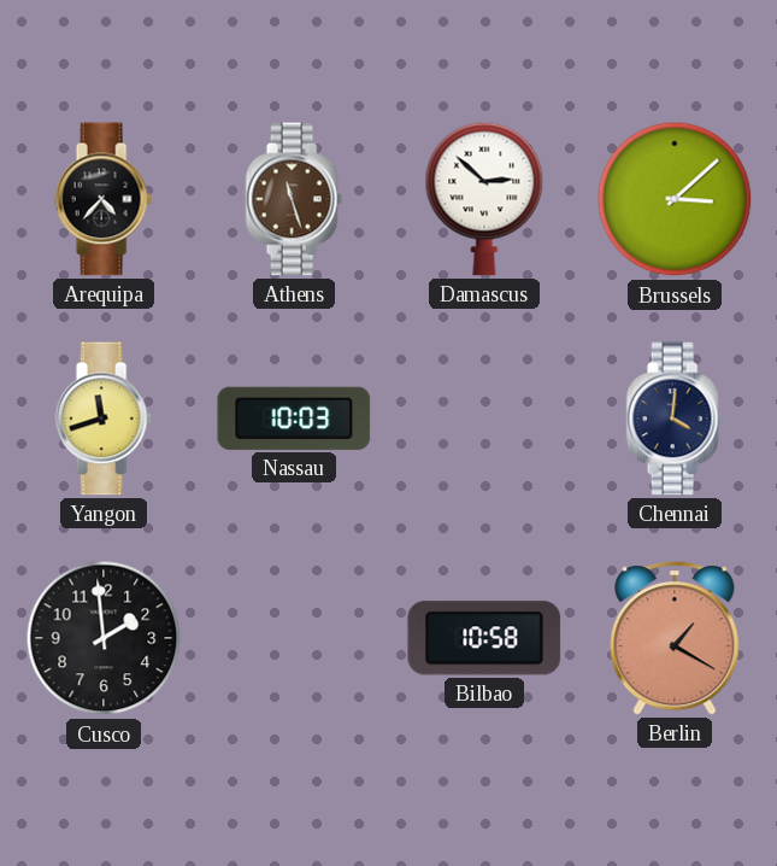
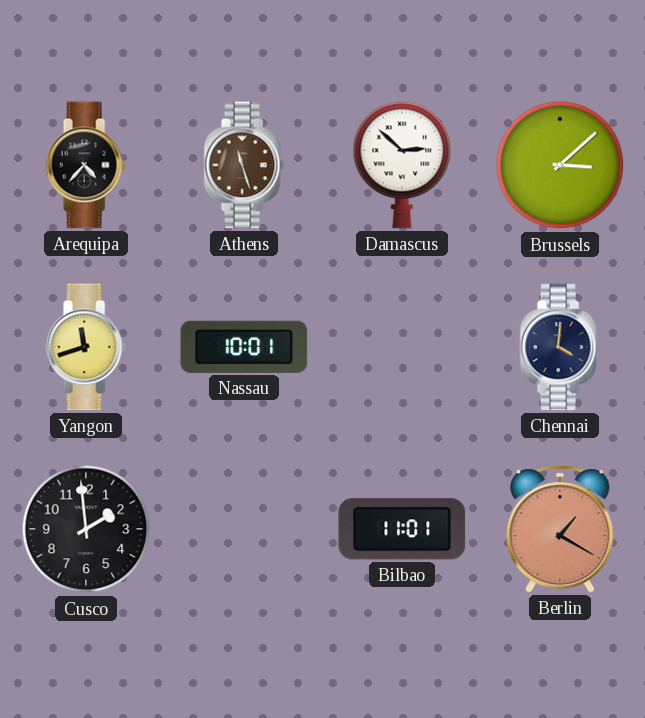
Nassau: 10:03 -> 10:01 (244, 347)
Bilbao: 10:58 -> 11:01 (402, 529)
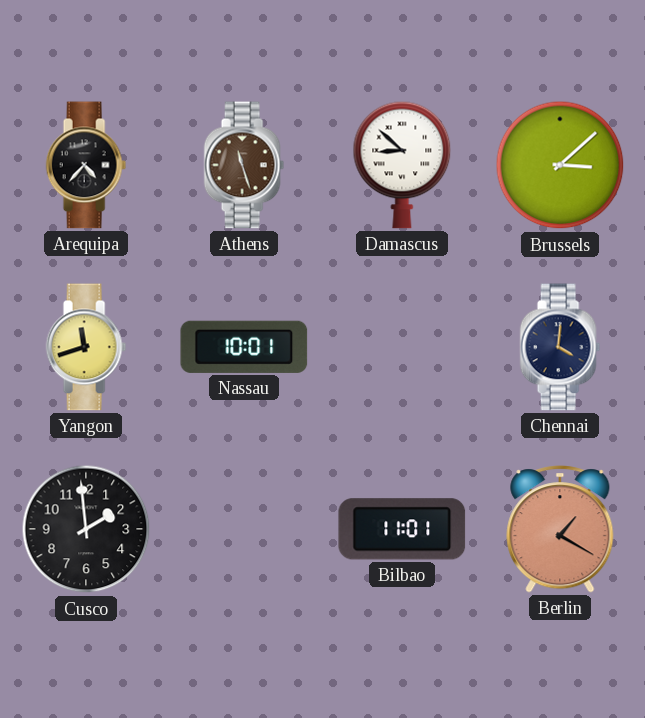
Damascus: 2:52 -> 8:52 (402, 165)
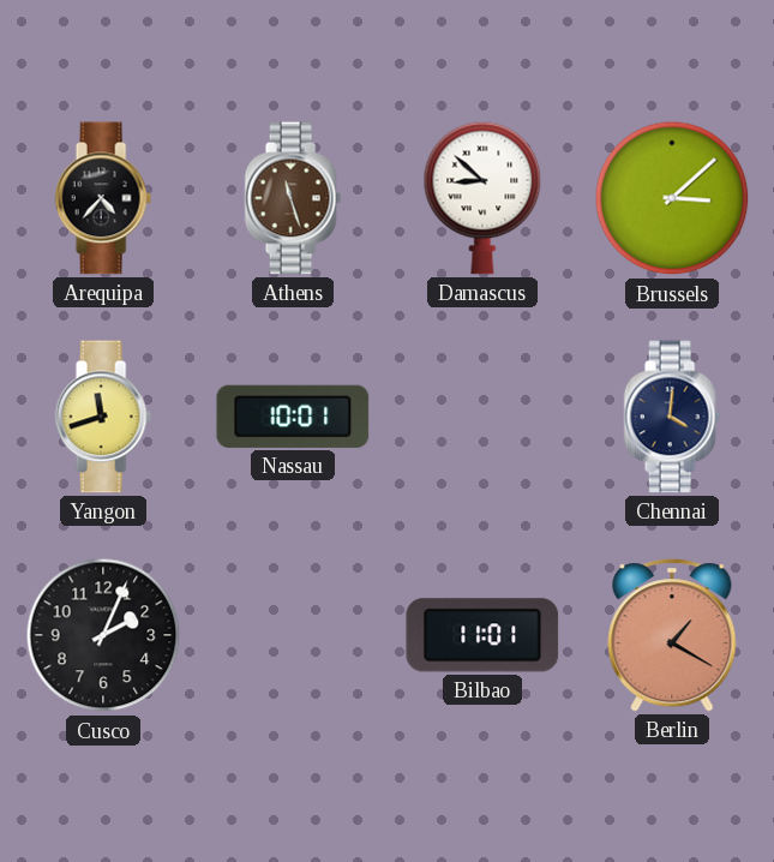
Cusco: 1:59 -> 2:04 (103, 635)
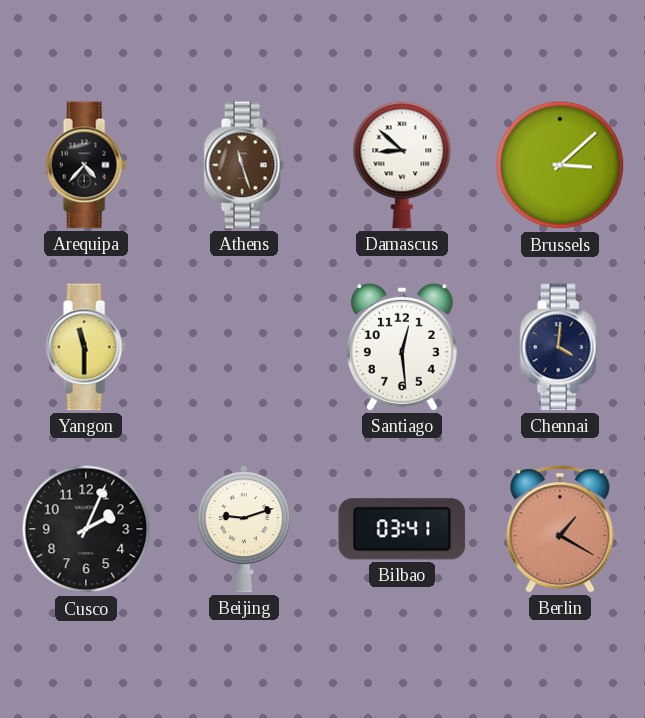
Yangon: 11:42 -> 11:30 (86, 347)
Nassau: 10:01 -> none (293, 417)
Santiago: none -> 12:29 (402, 347)
Beijing: none -> 9:12 (244, 529)
Bilbao: 11:01 -> 03:41 (402, 529)
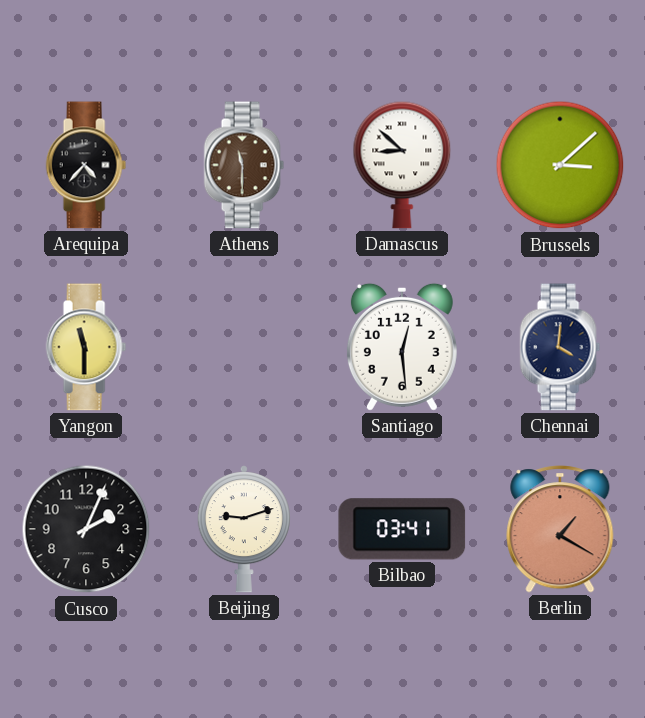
Athens: 11:27 -> 11:30 (244, 165)
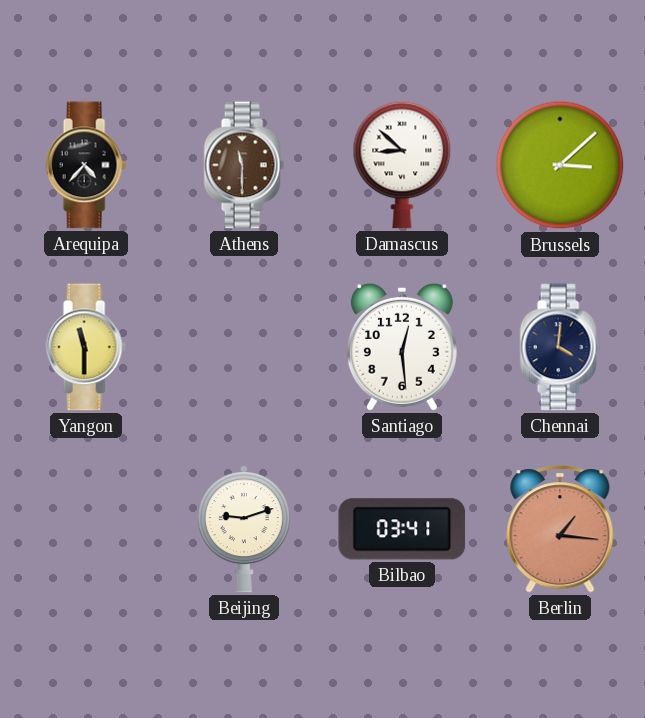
Cusco: 2:04 -> none (86, 529)
Berlin: 1:20 -> 1:16 (560, 529)
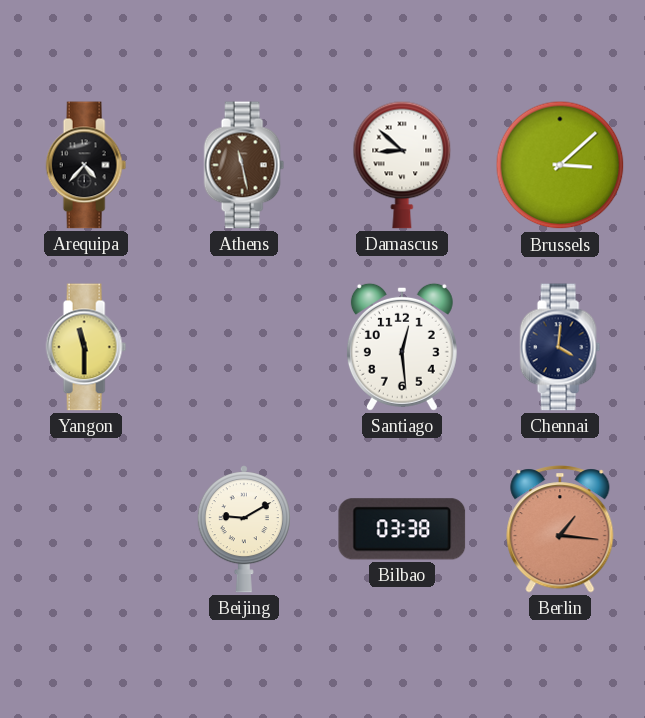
Athens: 11:30 -> 11:28 (244, 165)
Beijing: 9:12 -> 9:10 (244, 529)
Bilbao: 03:41 -> 03:38 (402, 529)
